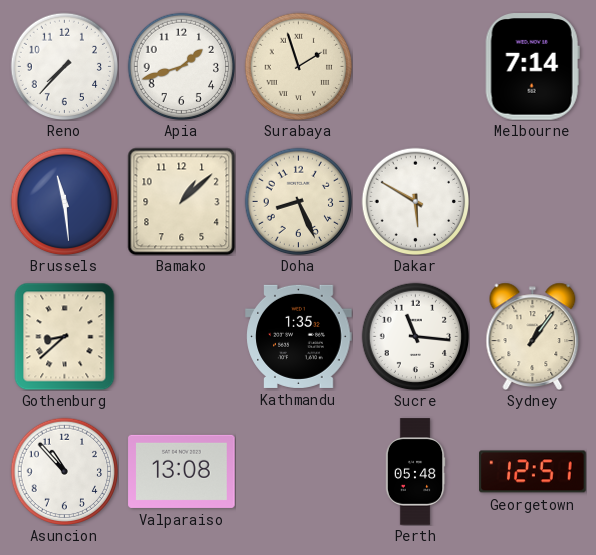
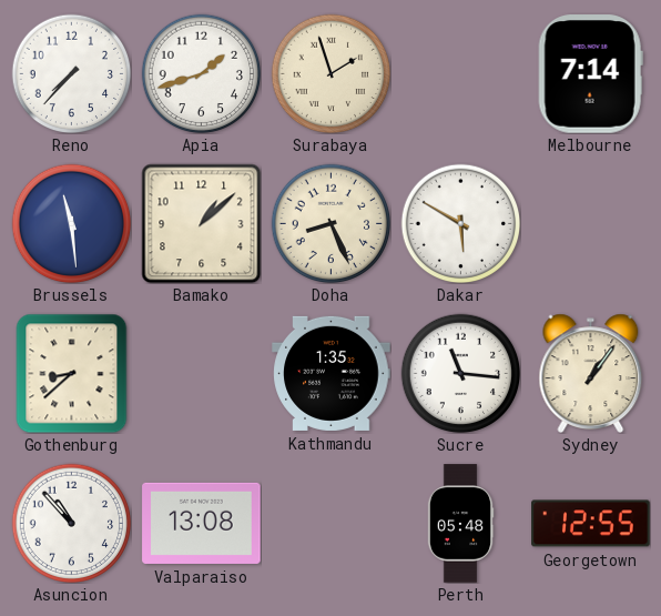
Georgetown: 12:51 -> 12:55 (591, 524)
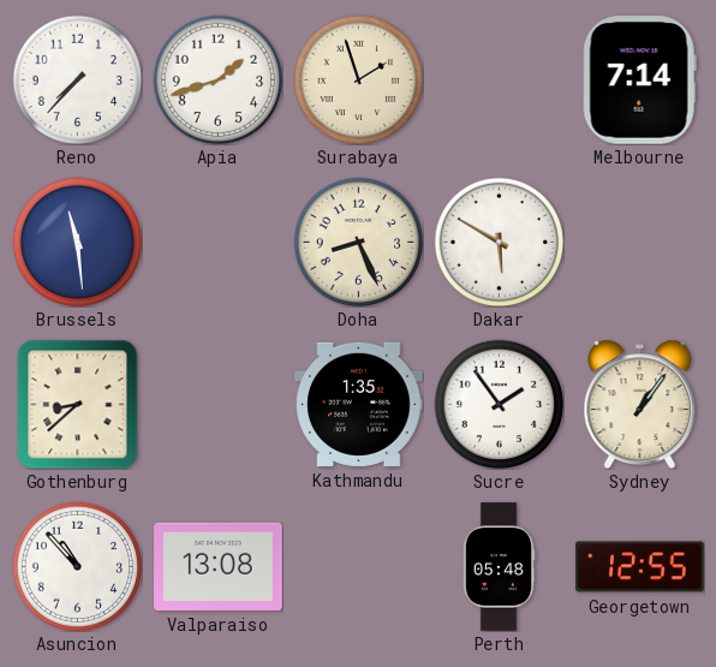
Bamako: 1:08 -> none (201, 223)
Sucre: 11:16 -> 1:54 (499, 404)
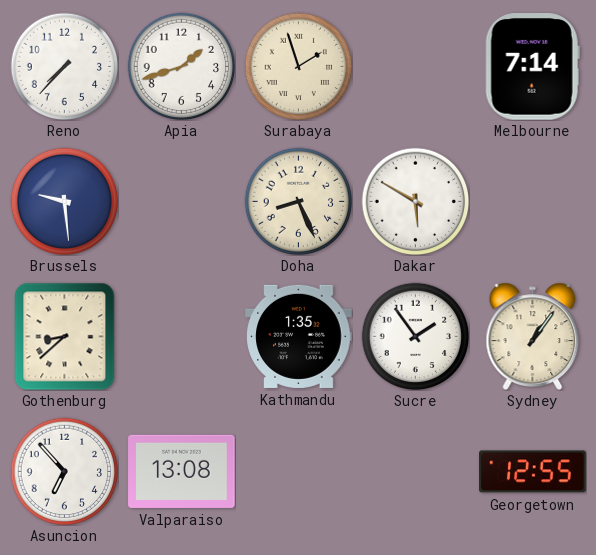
Brussels: 11:29 -> 9:29 (64, 201)
Asuncion: 10:53 -> 6:53 (64, 471)
Perth: 05:48 -> none (499, 567)
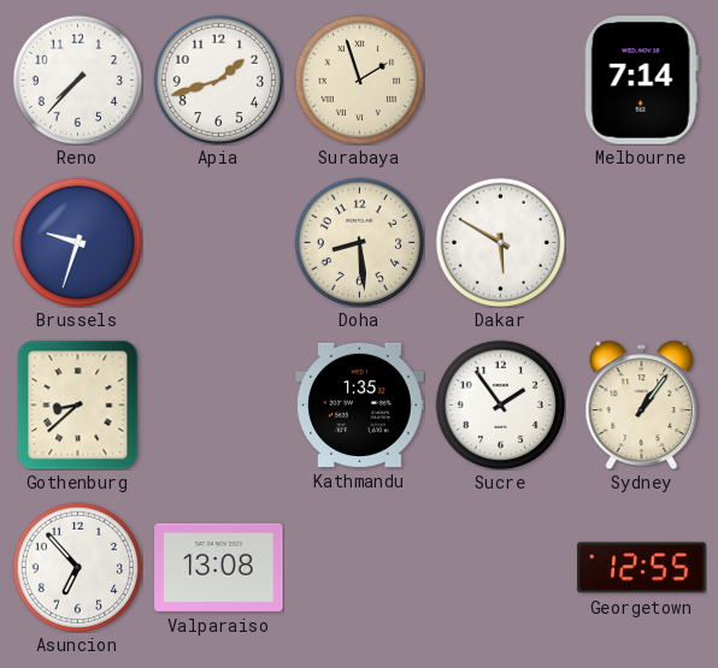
Brussels: 9:29 -> 9:33 (77, 242)
Doha: 8:26 -> 8:29 (359, 242)
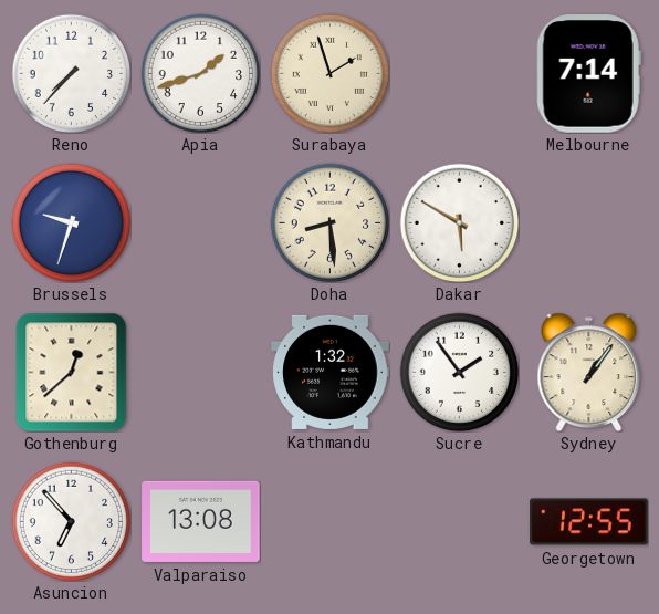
Gothenburg: 8:38 -> 12:38 (72, 372)
Kathmandu: 1:35 -> 1:32 (331, 372)
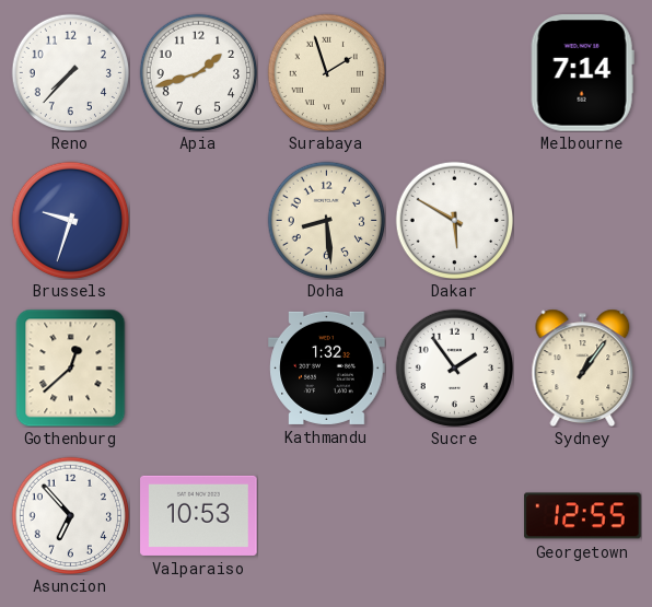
Valparaiso: 13:08 -> 10:53 (199, 515)
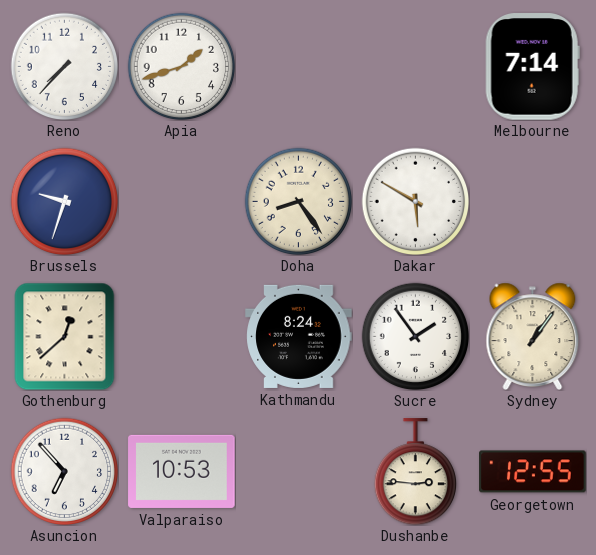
Surabaya: 1:57 -> none (326, 72)
Doha: 8:29 -> 8:24 (298, 201)
Kathmandu: 1:32 -> 8:24 (299, 336)
Dushanbe: none -> 2:46 (415, 472)
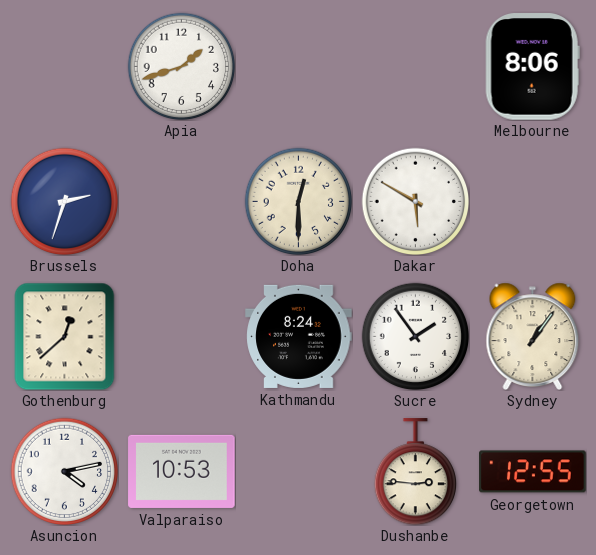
Reno: 7:37 -> none (64, 66)
Melbourne: 7:14 -> 8:06 (532, 67)
Brussels: 9:33 -> 2:33 (64, 201)
Doha: 8:24 -> 12:30 (298, 201)
Asuncion: 6:53 -> 4:13 (64, 471)
